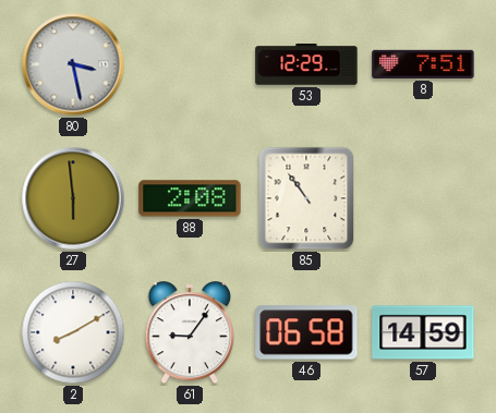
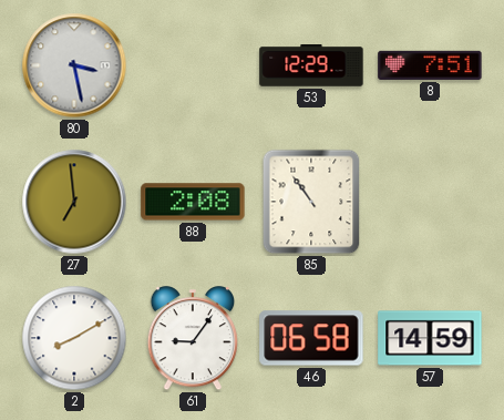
27: 5:59 -> 6:59 (74, 202)
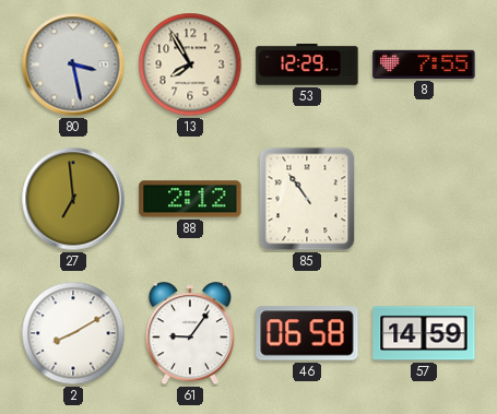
13: none -> 7:55 (190, 64)
8: 7:51 -> 7:55 (424, 64)
88: 2:08 -> 2:12 (190, 199)
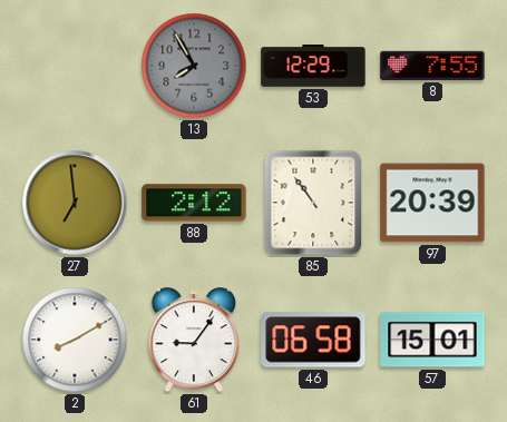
80: 3:28 -> none (73, 64)
13 dial: cream -> grey (194, 66)
97: none -> 20:39 (432, 203)
57: 14:59 -> 15:01 (432, 340)
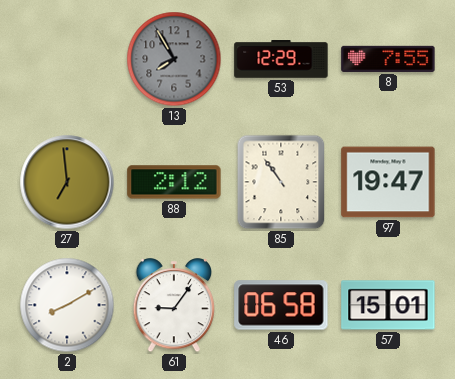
97: 20:39 -> 19:47 (388, 182)
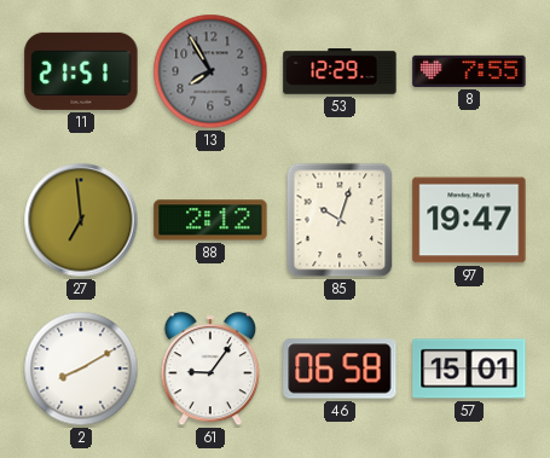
11: none -> 21:51 (81, 71)
85: 10:54 -> 10:03 (340, 220)
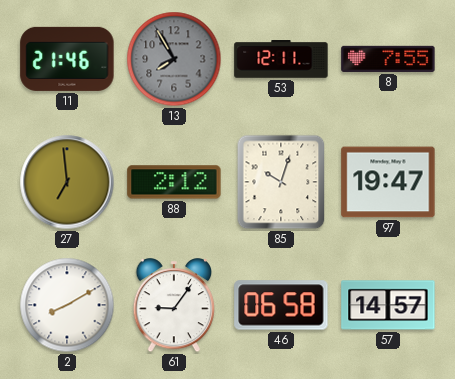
11: 21:51 -> 21:46 (67, 59)
53: 12:29 -> 12:11 (281, 59)
57: 15:01 -> 14:57 (388, 305)
